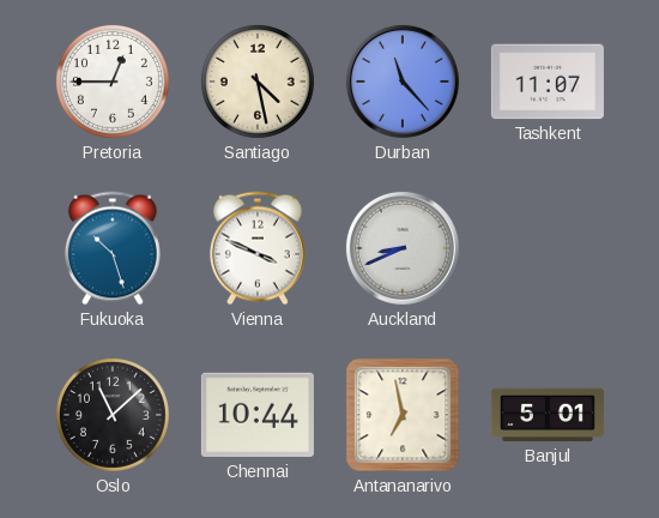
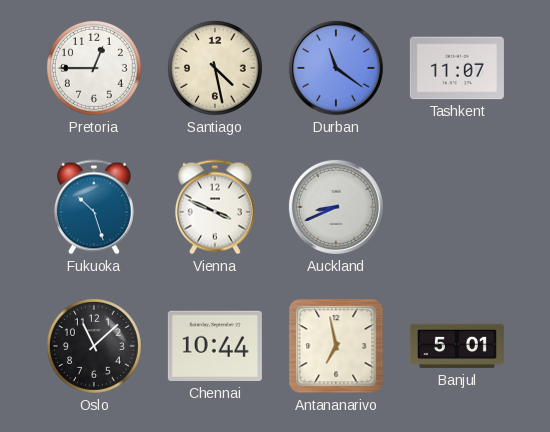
Durban: 11:23 -> 11:21 (336, 68)
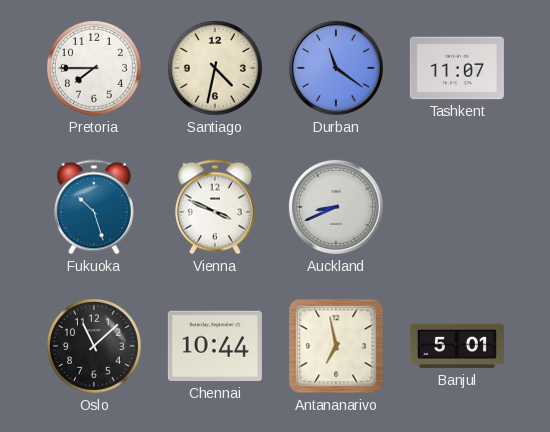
Pretoria: 12:45 -> 7:45 (94, 68)
Santiago: 4:28 -> 4:32 (215, 68)
